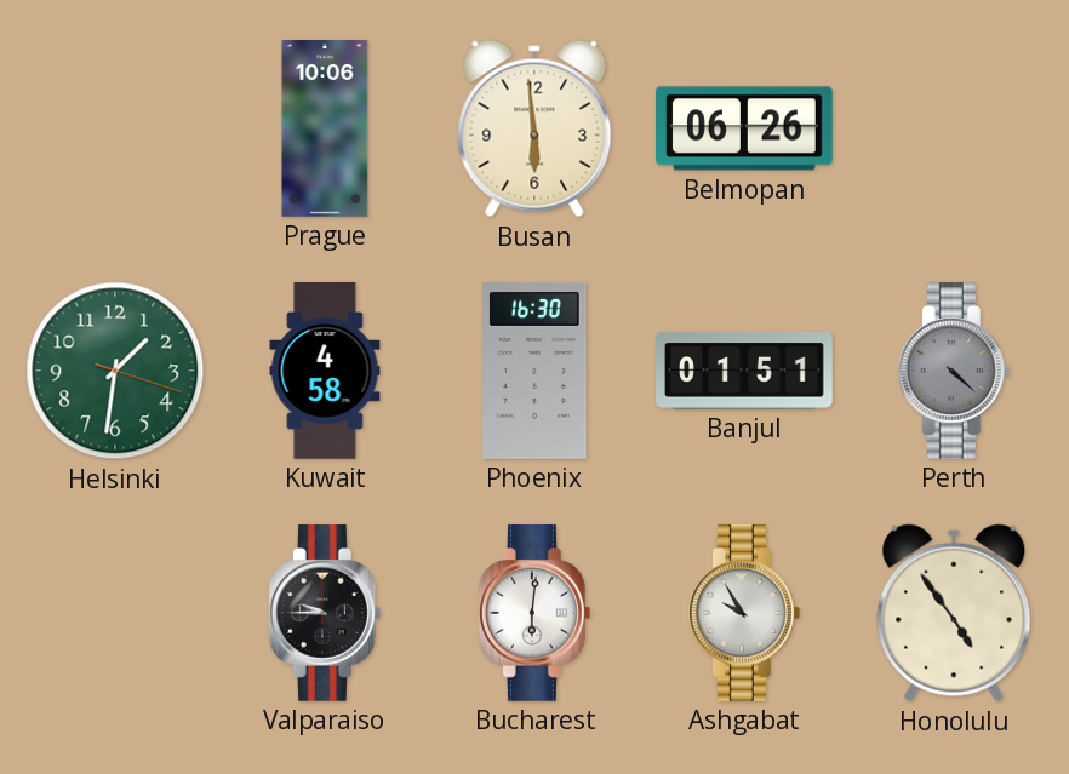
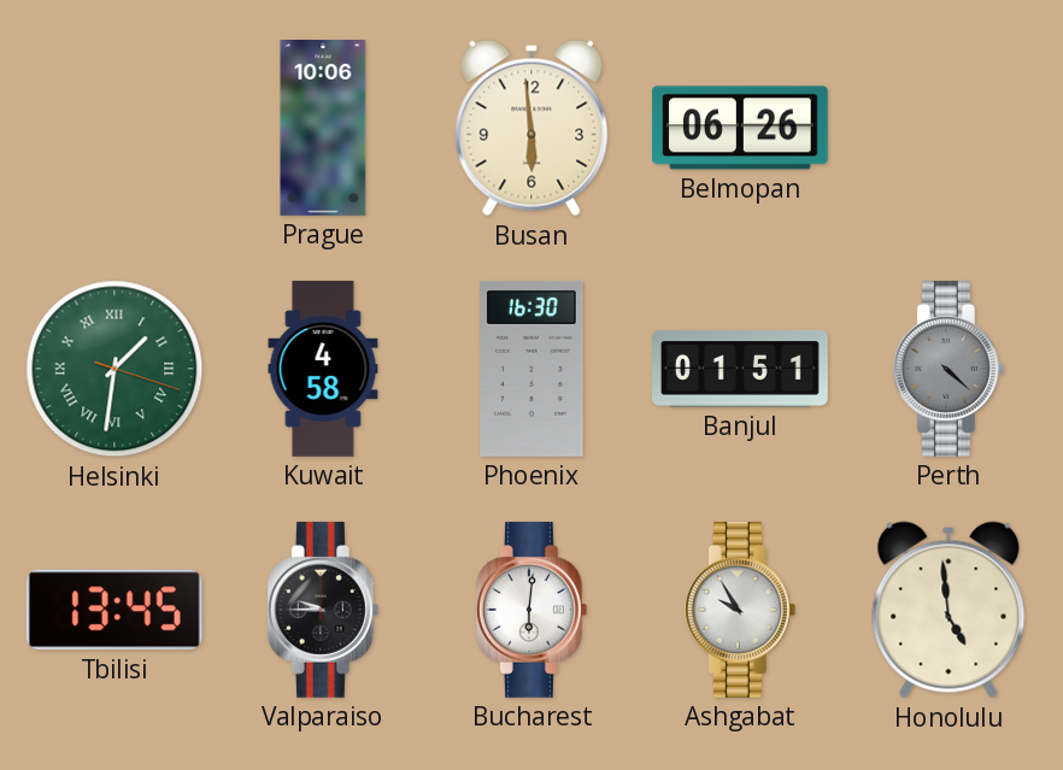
Helsinki numerals: Arabic -> Roman (114, 369)
Tbilisi: none -> 13:45 (114, 610)
Honolulu: 4:54 -> 4:59 (949, 610)
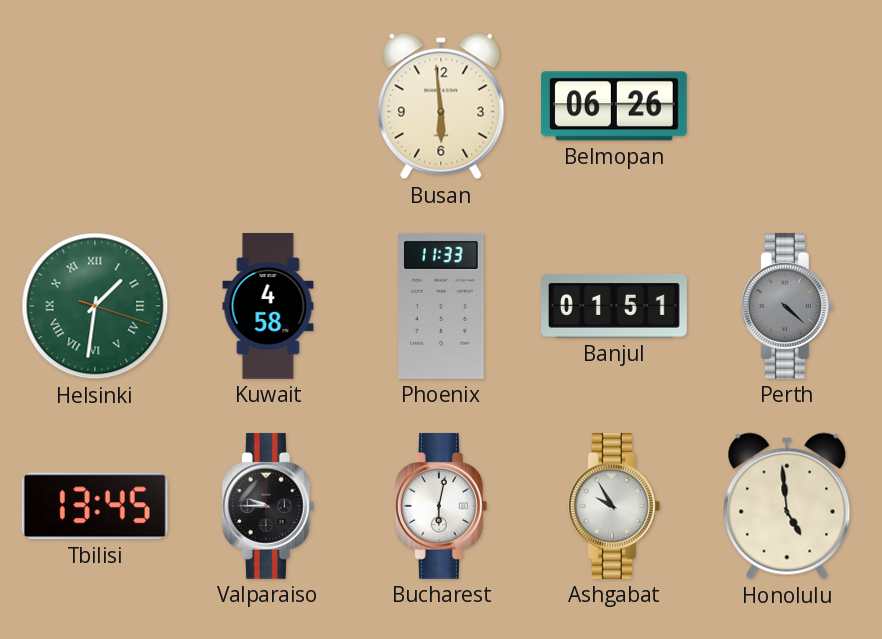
Prague: 10:06 -> none (323, 129)
Phoenix: 16:30 -> 11:33 (441, 306)
Bucharest: 6:01 -> 6:02 (441, 506)
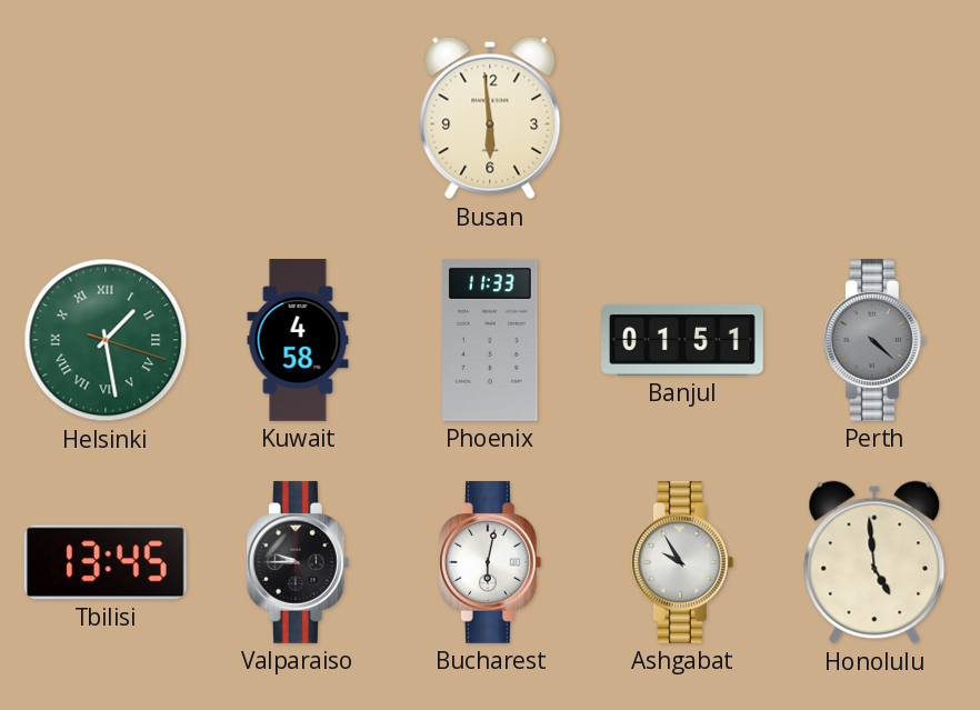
Belmopan: 06:26 -> none (614, 106)
Helsinki: 1:31 -> 1:28 (106, 340)
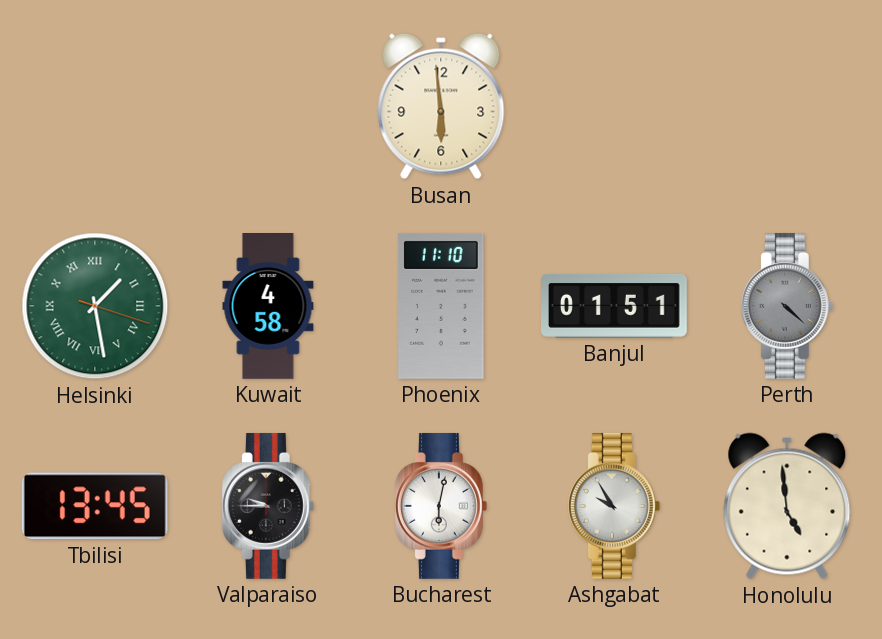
Phoenix: 11:33 -> 11:10 (441, 306)
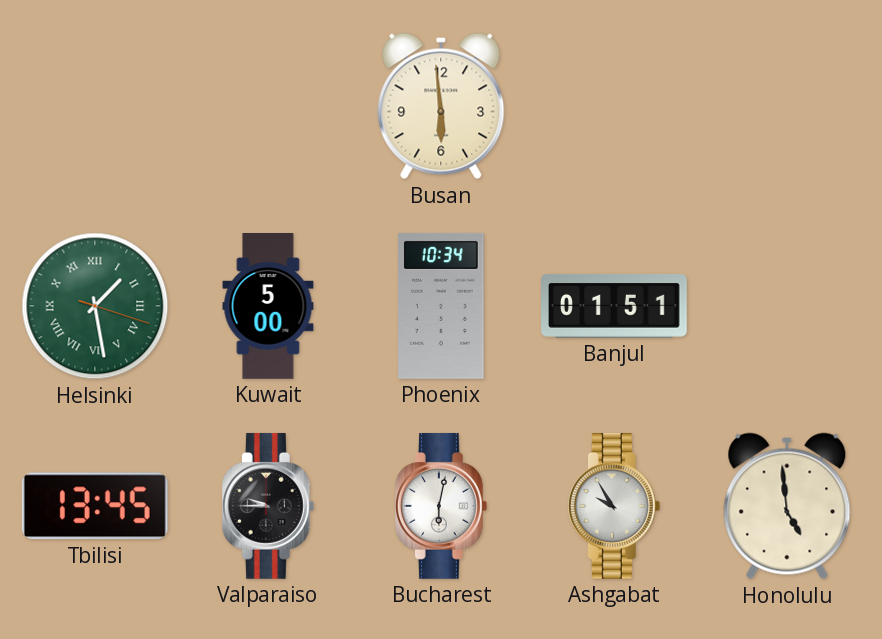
Kuwait: 4:58 -> 5:00 (268, 306)
Phoenix: 11:10 -> 10:34 (441, 306)
Perth: 4:22 -> none (787, 306)
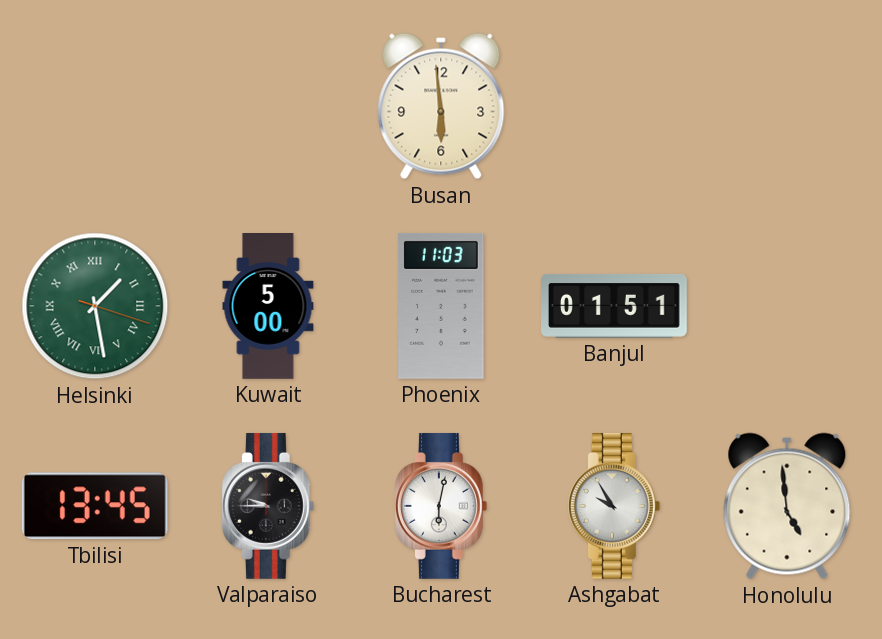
Phoenix: 10:34 -> 11:03 (441, 306)
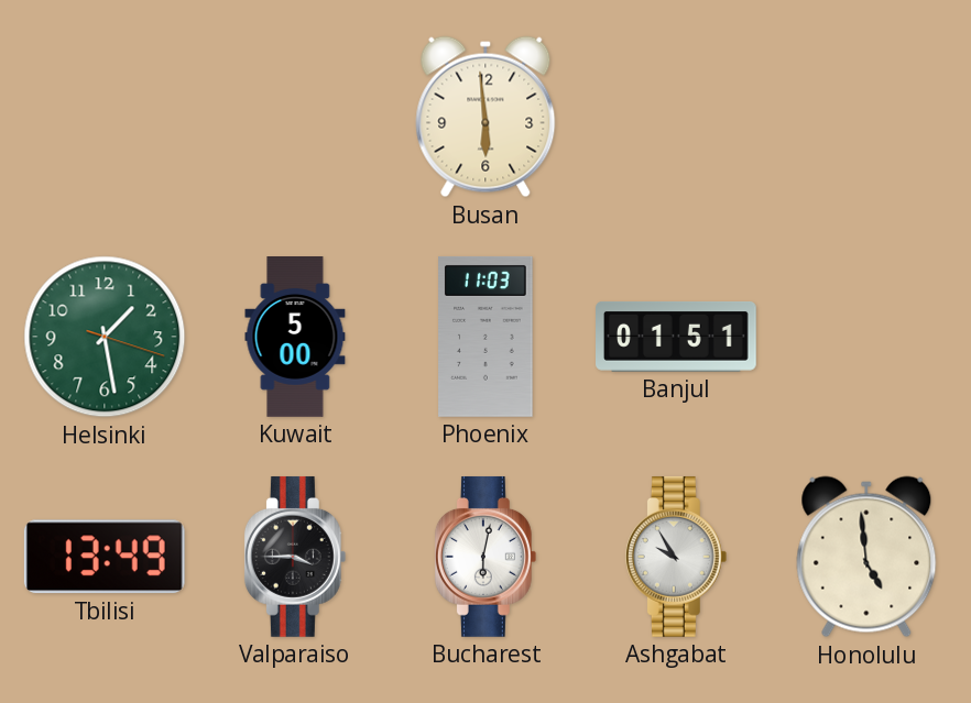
Helsinki numerals: Roman -> Arabic (105, 337)
Tbilisi: 13:45 -> 13:49 (105, 557)
Valparaiso: 9:45 -> 3:45 (295, 557)
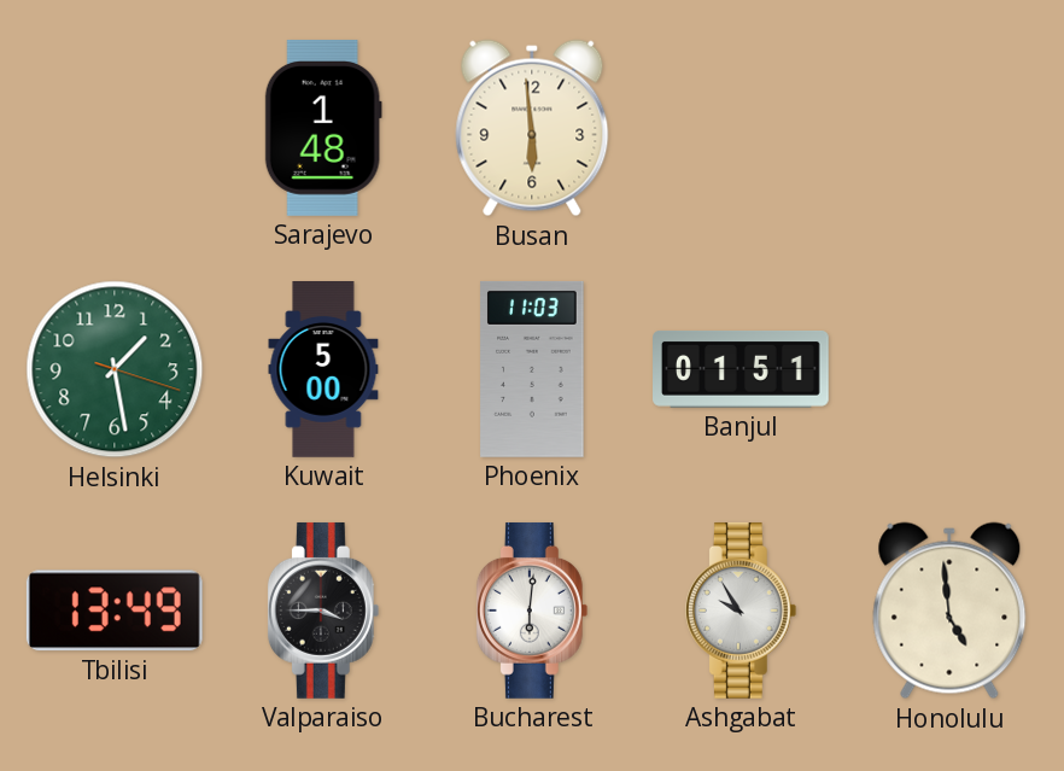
Sarajevo: none -> 1:48 (323, 128)
Bucharest: 6:02 -> 6:01 (532, 611)
